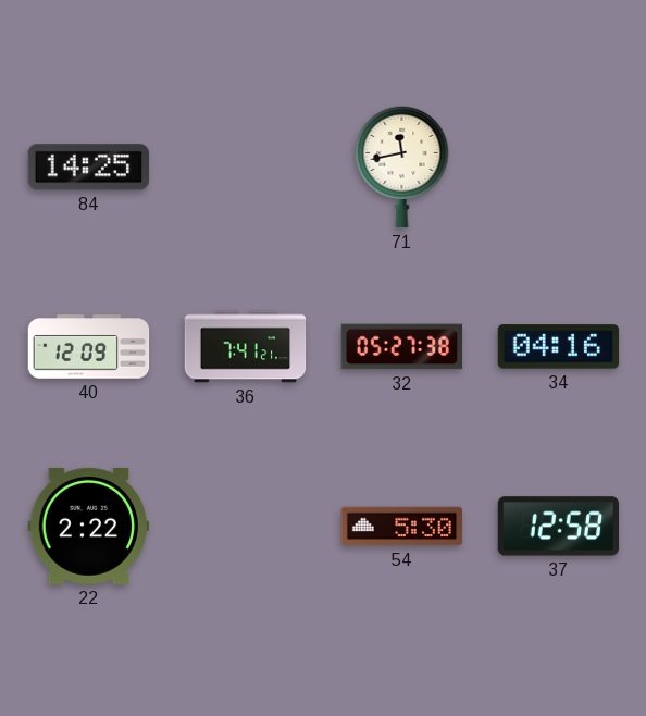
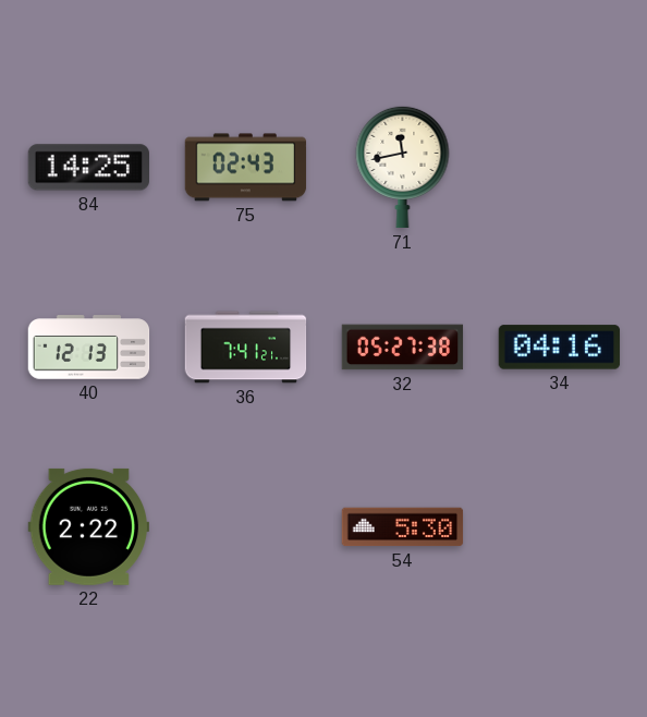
75: none -> 02:43 (246, 168)
40: 12:09 -> 12:13 (89, 348)
37: 12:58 -> none (559, 527)
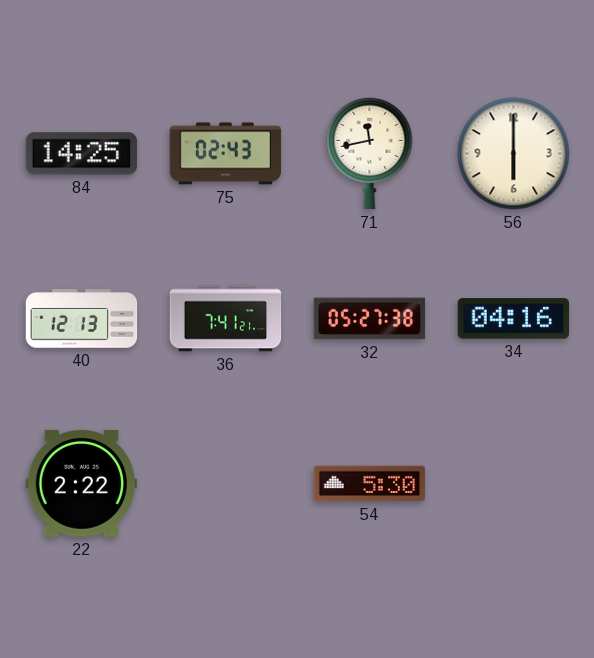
56: none -> 6:00 (514, 154)
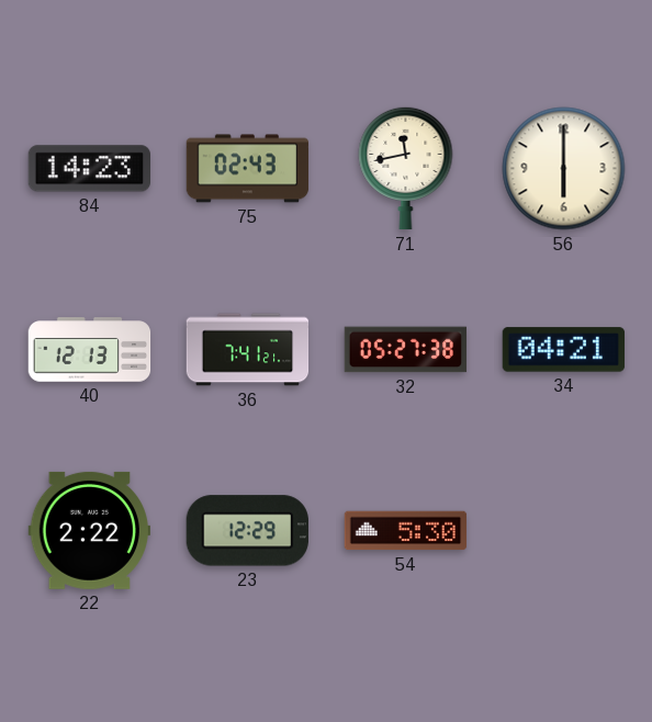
84: 14:25 -> 14:23 (89, 169)
34: 04:16 -> 04:21 (564, 350)
23: none -> 12:29 (247, 531)
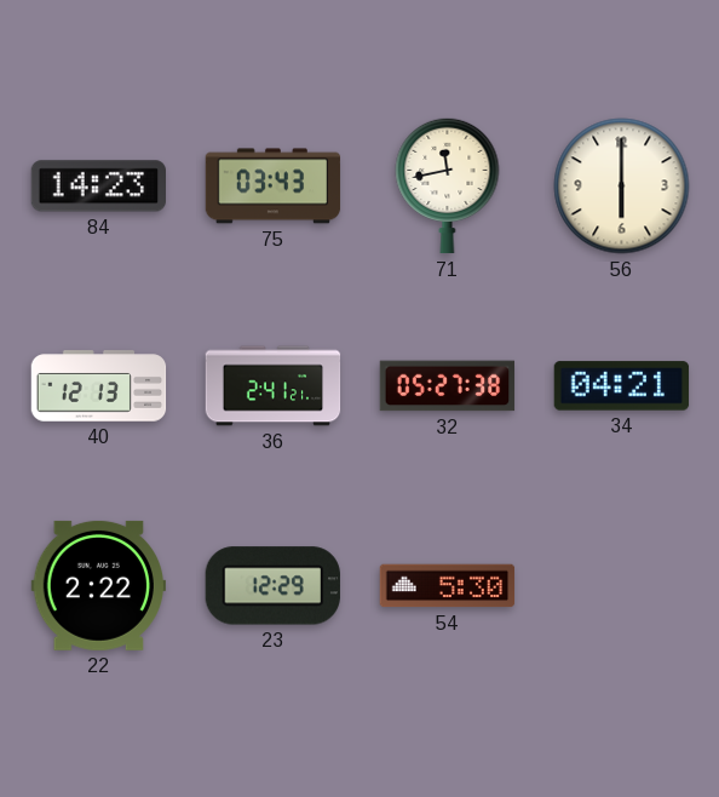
75: 02:43 -> 03:43 (274, 187)
36: 7:41 -> 2:41 (274, 386)
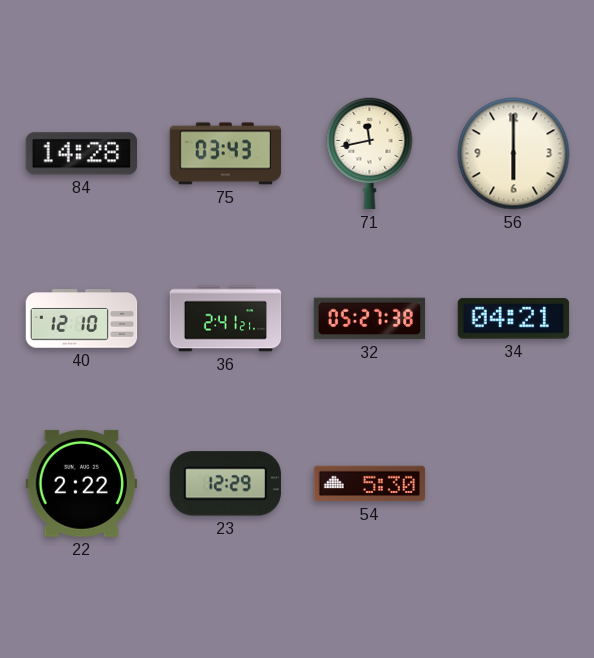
84: 14:23 -> 14:28 (81, 154)
40: 12:13 -> 12:10 (82, 319)
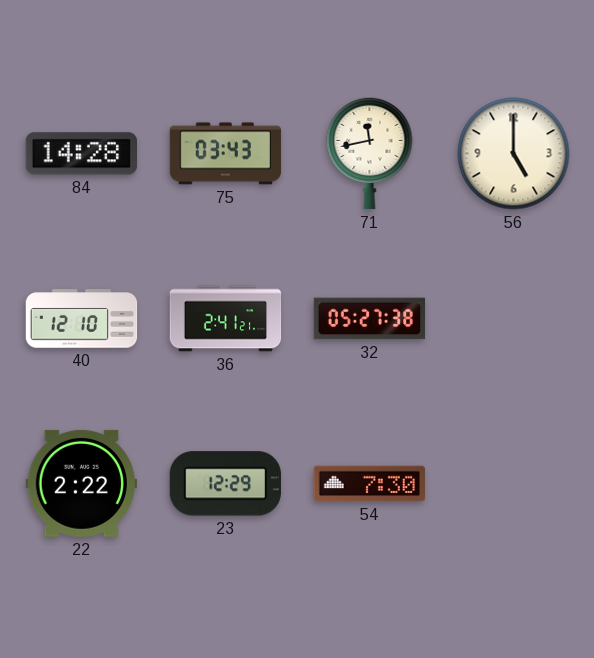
56: 6:00 -> 5:00 (514, 154)
34: 04:21 -> none (514, 319)
54: 5:30 -> 7:30 (370, 484)
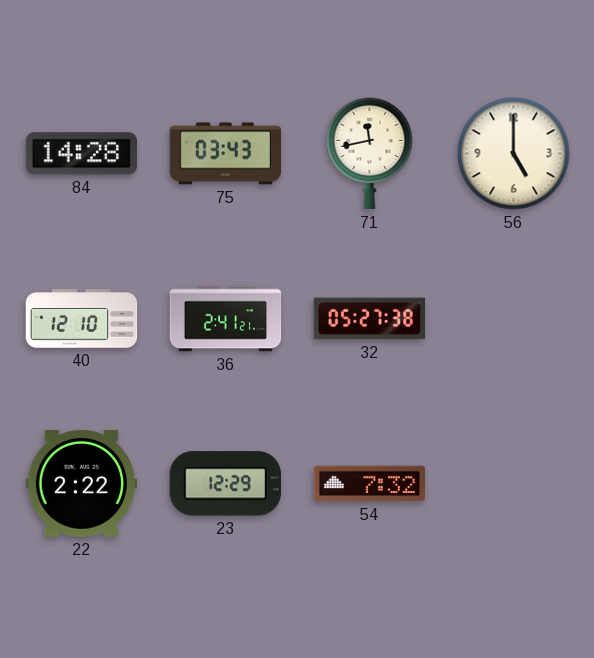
54: 7:30 -> 7:32 (370, 484)
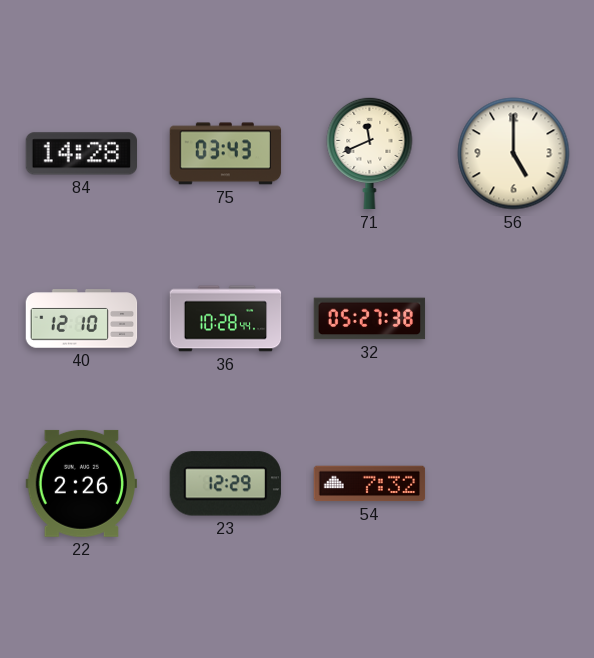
71: 11:43 -> 11:41 (370, 153)
36: 2:41 -> 10:28 (226, 319)
22: 2:22 -> 2:26 (81, 483)
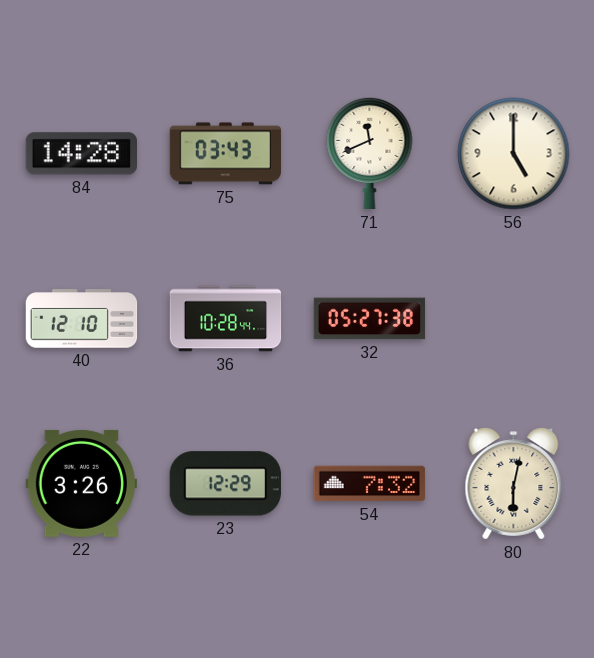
22: 2:26 -> 3:26 (81, 483)
80: none -> 6:02 (514, 484)
